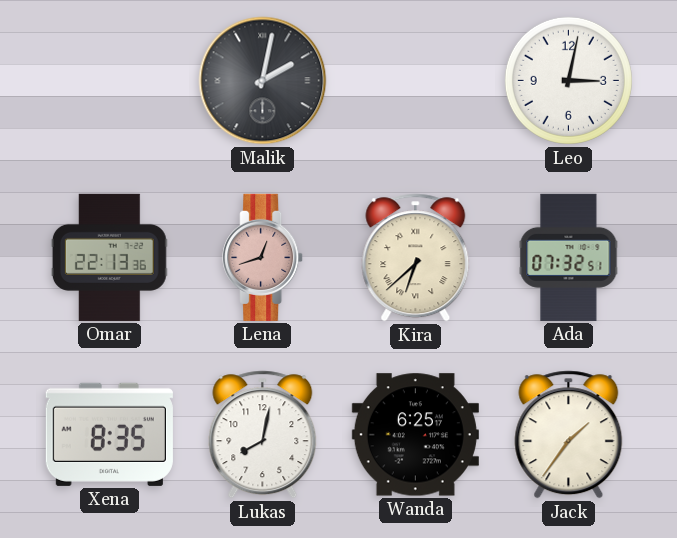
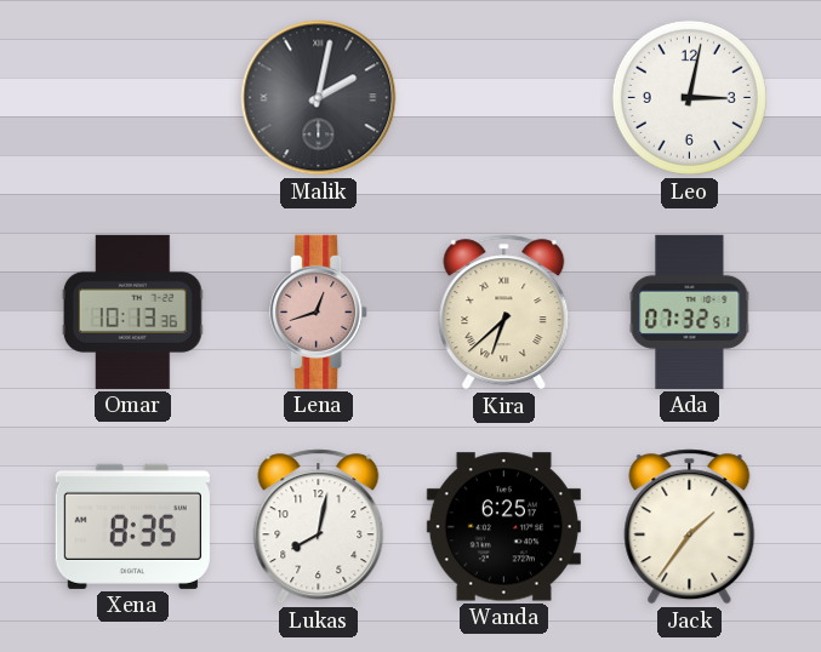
Omar: 22:13 -> 10:13 (132, 311)
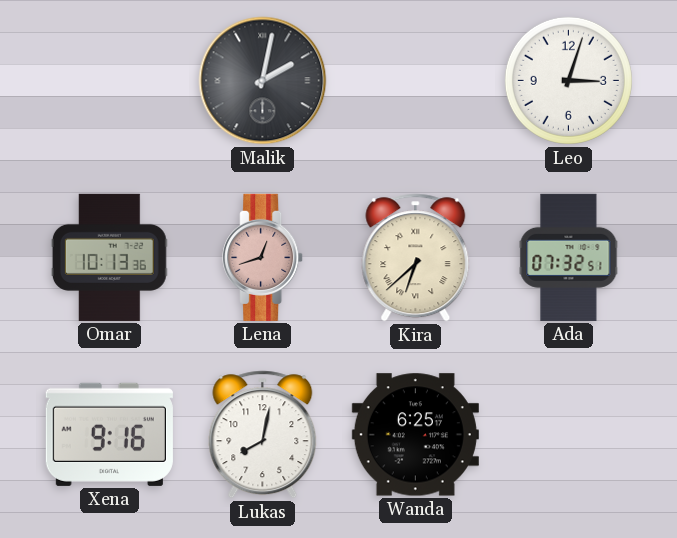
Leo: 3:02 -> 3:03 (568, 80)
Xena: 8:35 -> 9:16 (109, 434)
Jack: 1:36 -> none (690, 527)
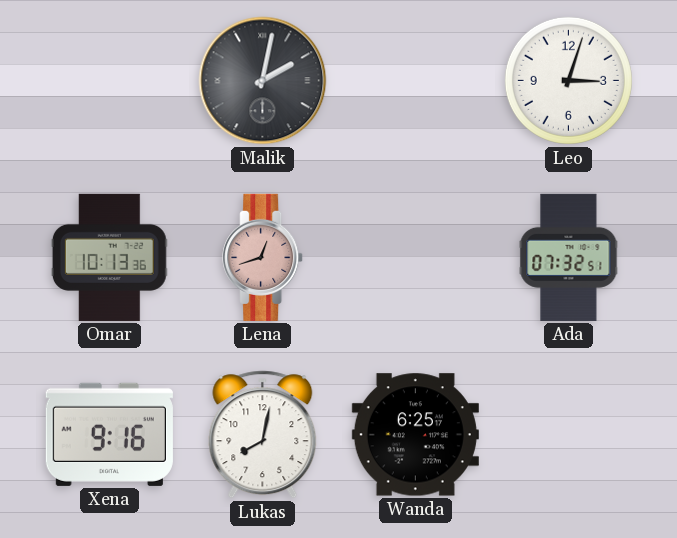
Kira: 6:38 -> none (416, 258)
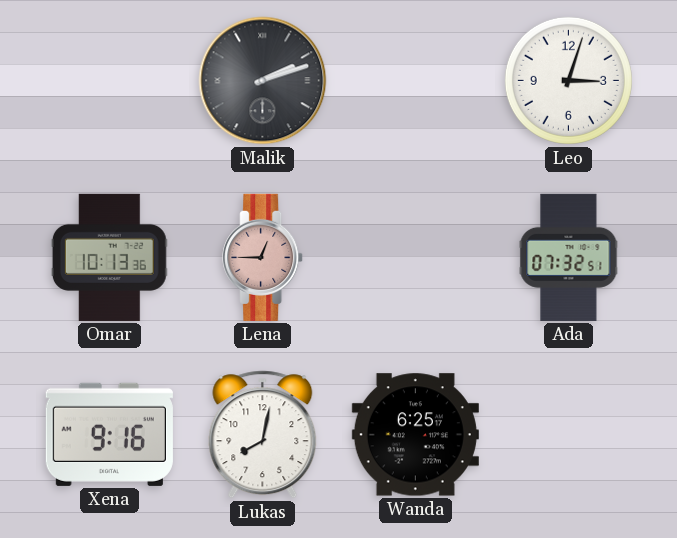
Malik: 2:02 -> 2:12 (263, 81)
Lena: 12:42 -> 12:45 (263, 257)
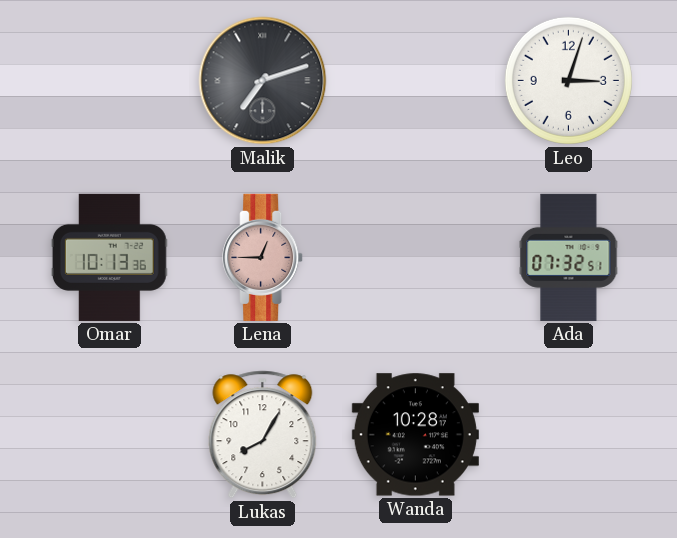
Malik: 2:12 -> 7:12 (263, 81)
Xena: 9:16 -> none (109, 434)
Lukas: 8:02 -> 8:05 (263, 435)
Wanda: 6:25 -> 10:28 (415, 435)
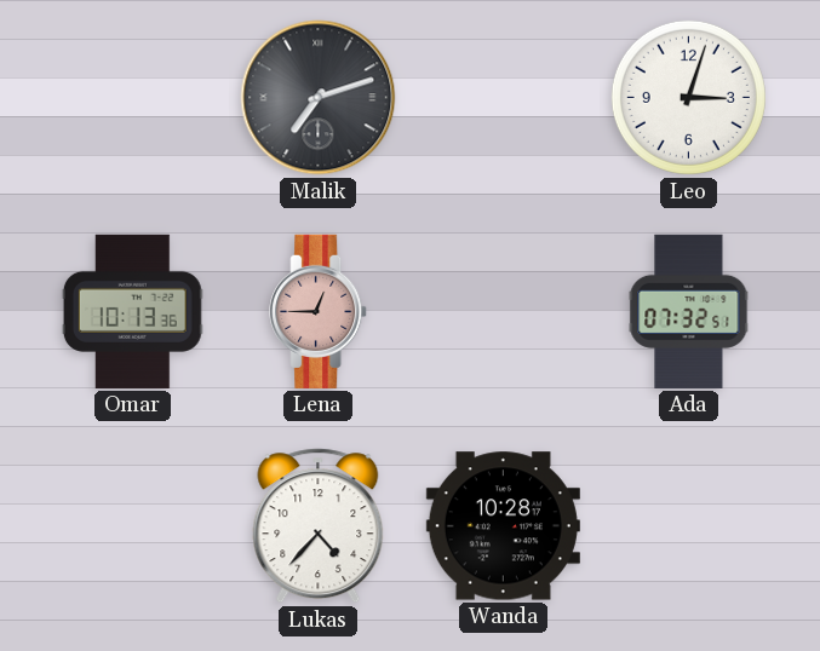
Lukas: 8:05 -> 4:37 (319, 526)
